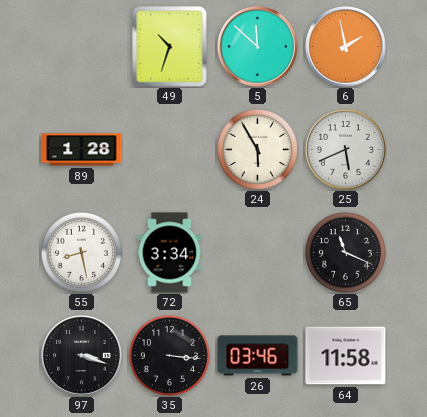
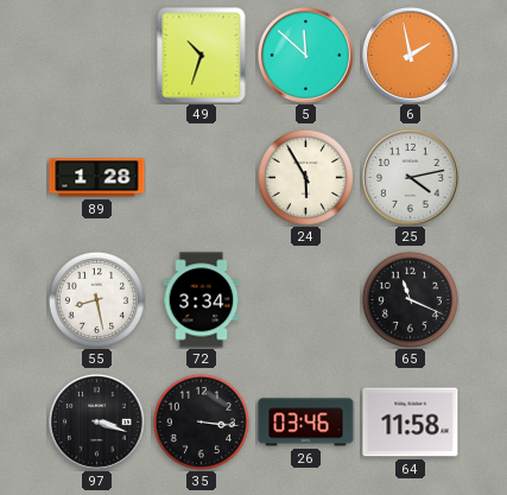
25: 5:41 -> 4:13 (411, 178)
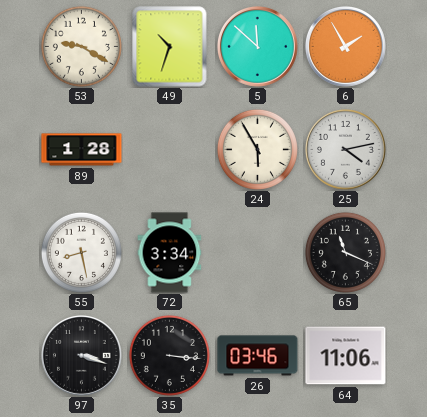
53: none -> 9:20 (81, 46)
6: 1:58 -> 1:55 (346, 47)
64: 11:58 -> 11:06 (346, 356)
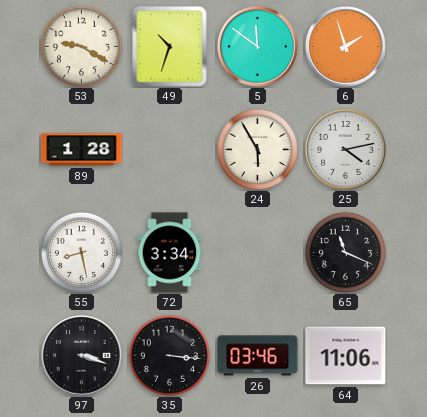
5: 11:52 -> 11:51 (258, 47)
6: 1:55 -> 1:57 (346, 47)
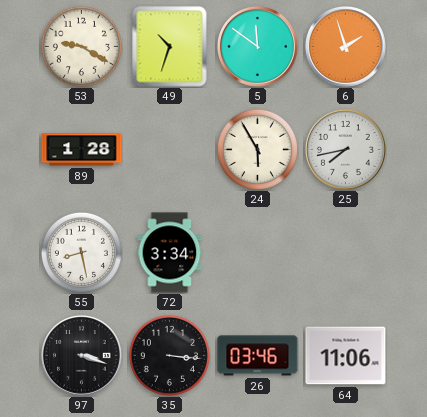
25: 4:13 -> 7:43 (346, 150)
65: 11:19 -> none (345, 252)
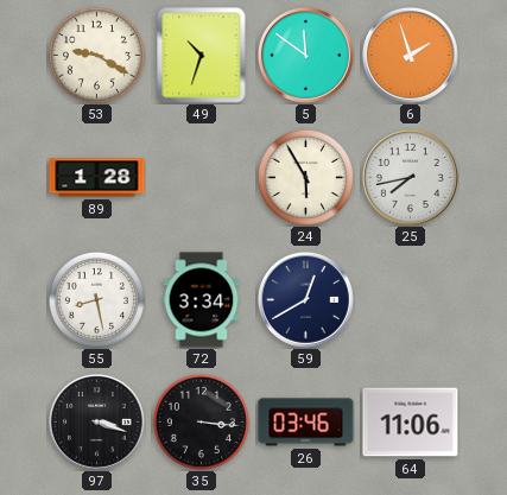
59: none -> 12:40 (306, 300)
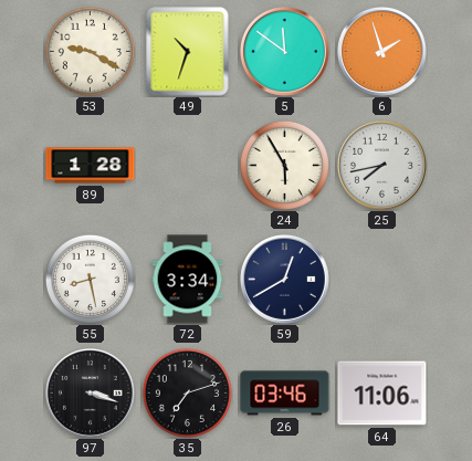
35: 3:16 -> 7:12 (187, 392)
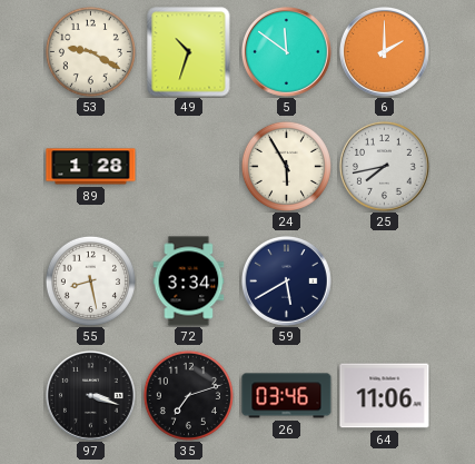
6: 1:57 -> 2:00 (385, 52)
59: 12:40 -> 5:40 (287, 282)
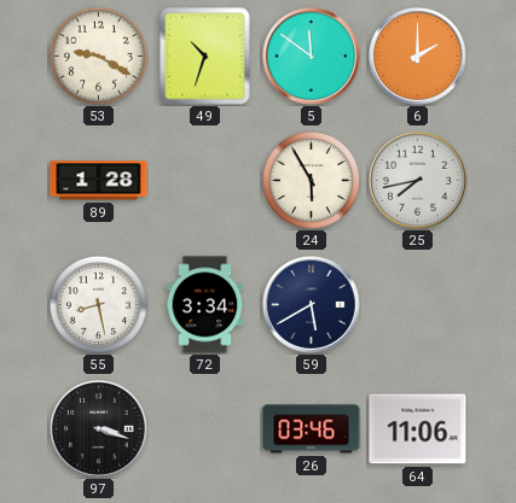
35: 7:12 -> none (188, 395)
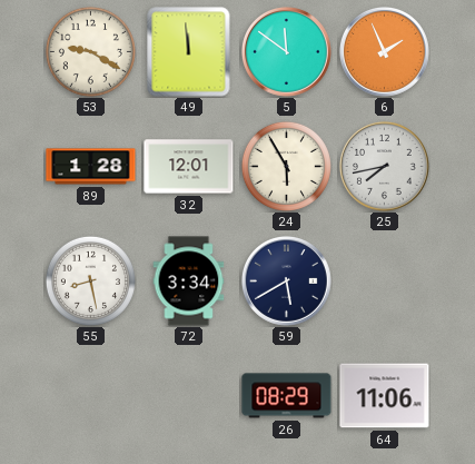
49: 10:33 -> 11:59 (189, 52)
6: 2:00 -> 1:56 (385, 52)
32: none -> 12:01 (189, 167)
97: 3:18 -> none (99, 429)
26: 03:46 -> 08:29 (287, 396)
